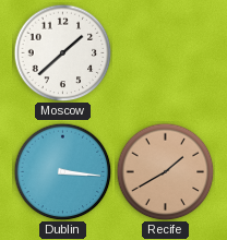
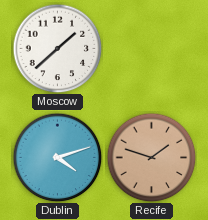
Dublin: 3:16 -> 4:12 (57, 157)
Recife: 1:40 -> 1:48 (151, 157)
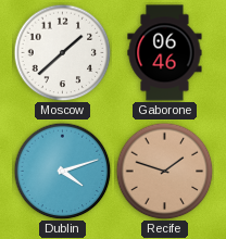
Gaborone: none -> 06:46 (165, 53)
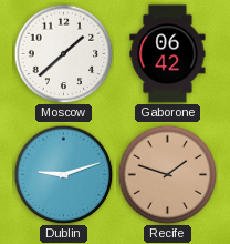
Gaborone: 06:46 -> 06:42 (168, 54)
Dublin: 4:12 -> 9:12 (63, 174)
